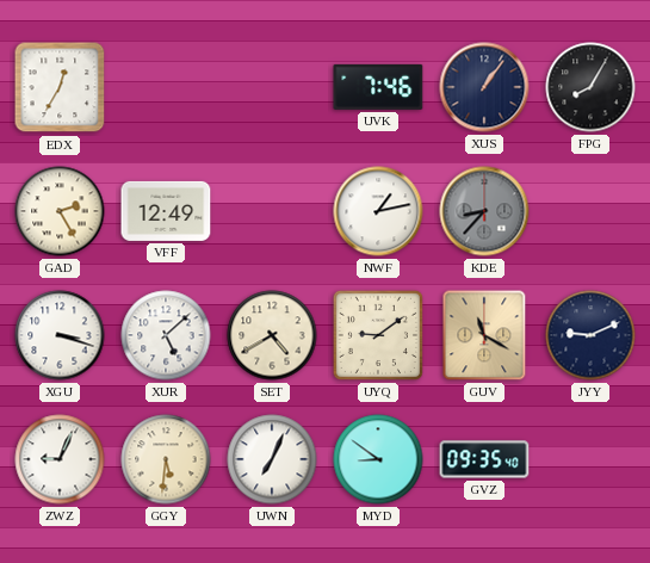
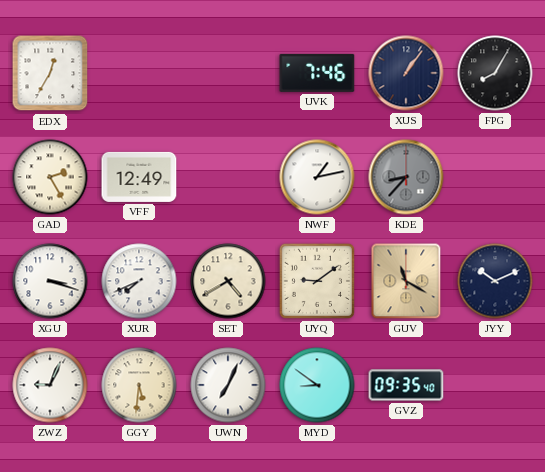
XUR: 5:08 -> 7:41 (139, 281)
JYY: 9:11 -> 10:11 (495, 281)
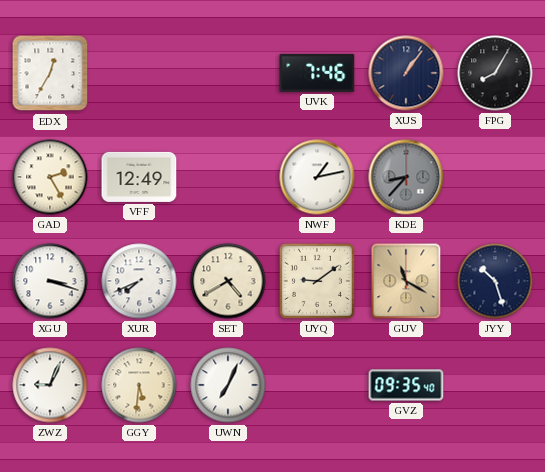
JYY: 10:11 -> 10:27 (495, 281)
MYD: 8:51 -> none (317, 385)
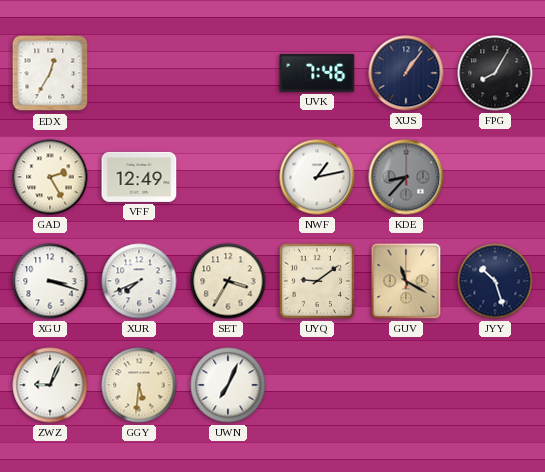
SET: 4:40 -> 3:35 (228, 281)
GVZ: 09:35 -> none (406, 385)
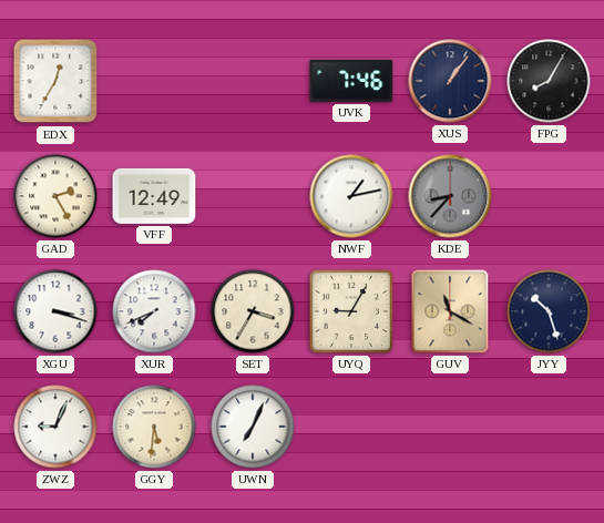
UYQ: 9:09 -> 9:05 (351, 311)
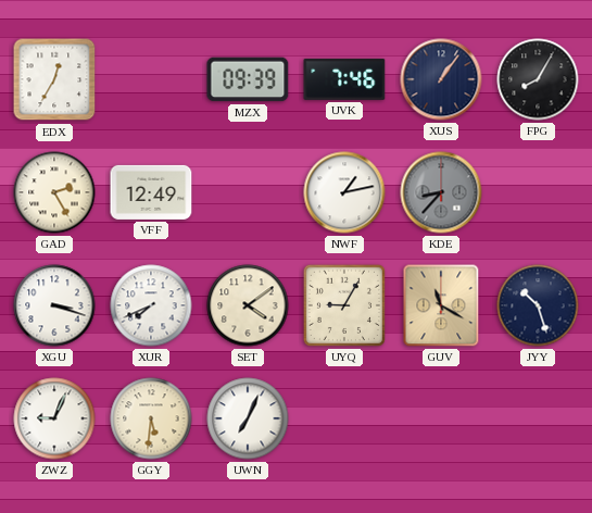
MZX: none -> 09:39 (248, 79)
SET: 3:35 -> 4:09 (248, 305)
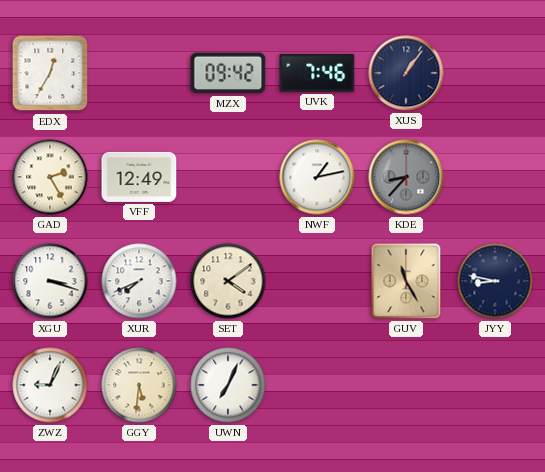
MZX: 09:39 -> 09:42 (228, 73)
FPG: 8:05 -> none (538, 79)
UYQ: 9:05 -> none (344, 305)
GUV: 11:20 -> 11:25 (406, 281)
JYY: 10:27 -> 8:47 (495, 281)
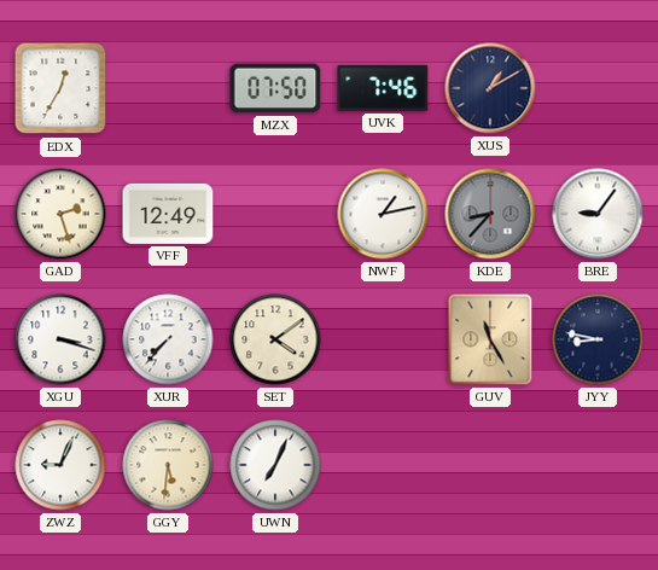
MZX: 09:42 -> 07:50 (275, 88)
XUS: 1:06 -> 1:10 (490, 88)
GAD: 2:25 -> 2:27 (60, 214)
BRE: none -> 9:06 (598, 214)
XUR: 7:41 -> 7:37 (168, 339)
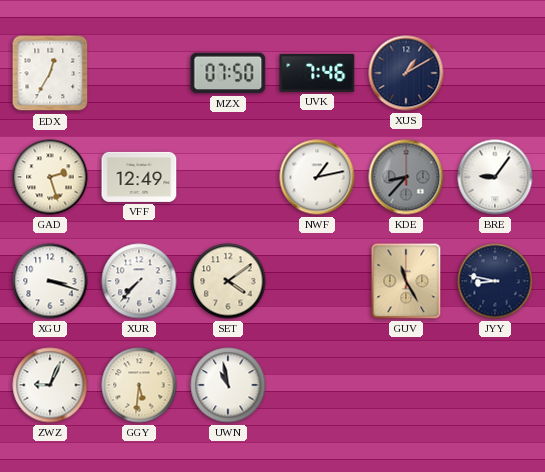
UWN: 7:04 -> 10:58 (228, 385)
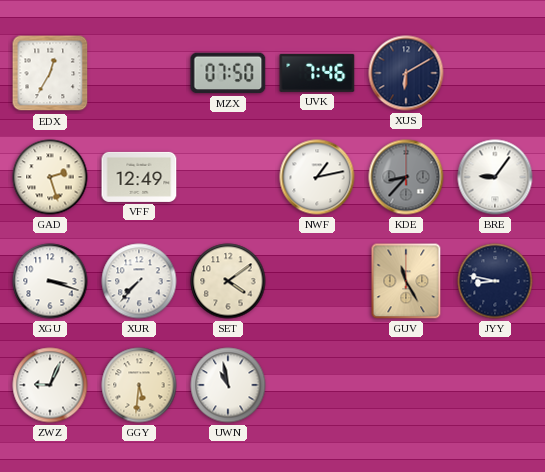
XUS: 1:10 -> 6:10 (406, 73)
